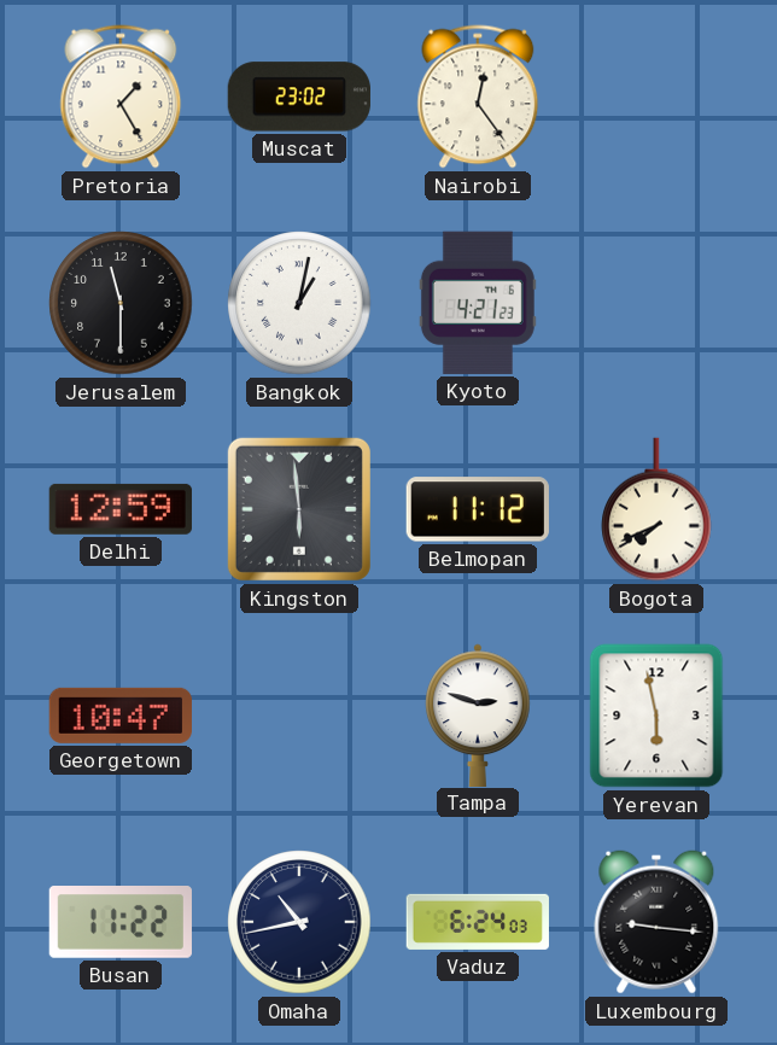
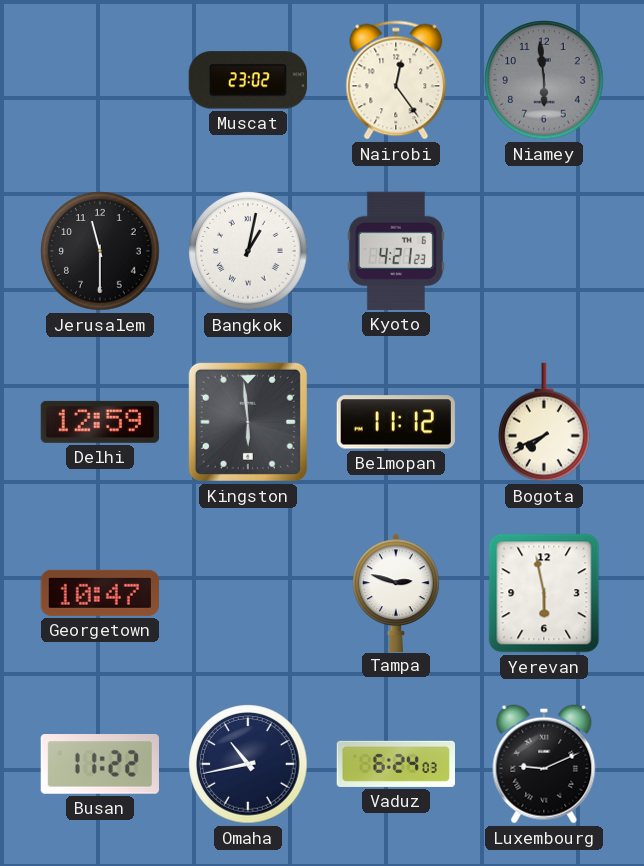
Pretoria: 1:25 -> none (121, 97)
Niamey: none -> 5:59 (544, 80)
Luxembourg: 9:16 -> 9:11 (544, 764)
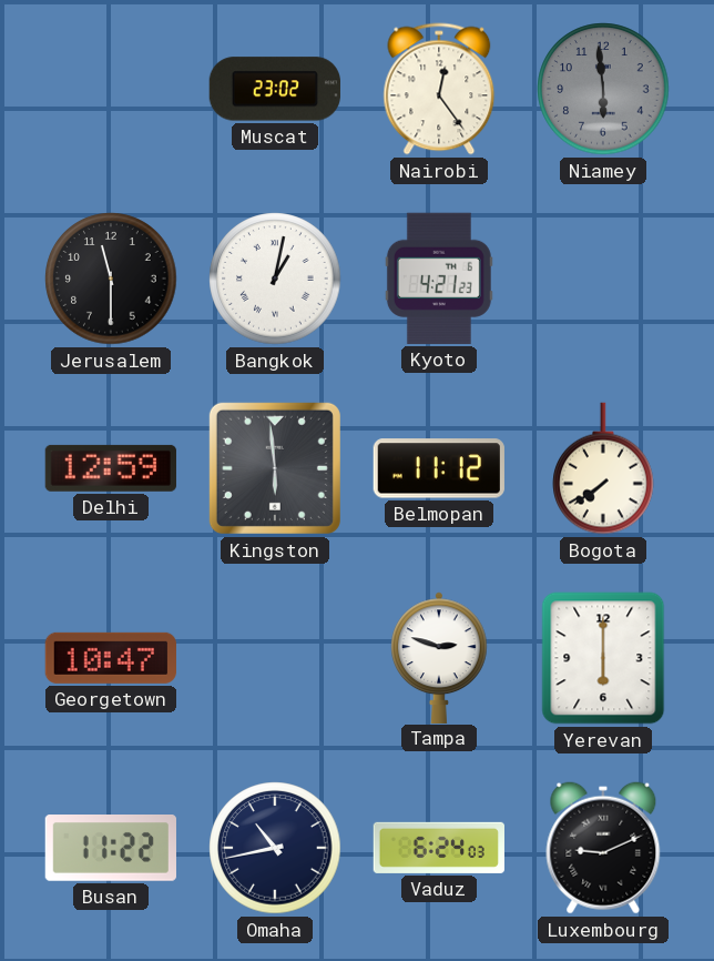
Bogota: 7:41 -> 7:39 (603, 468)
Yerevan: 5:58 -> 6:00 (603, 658)
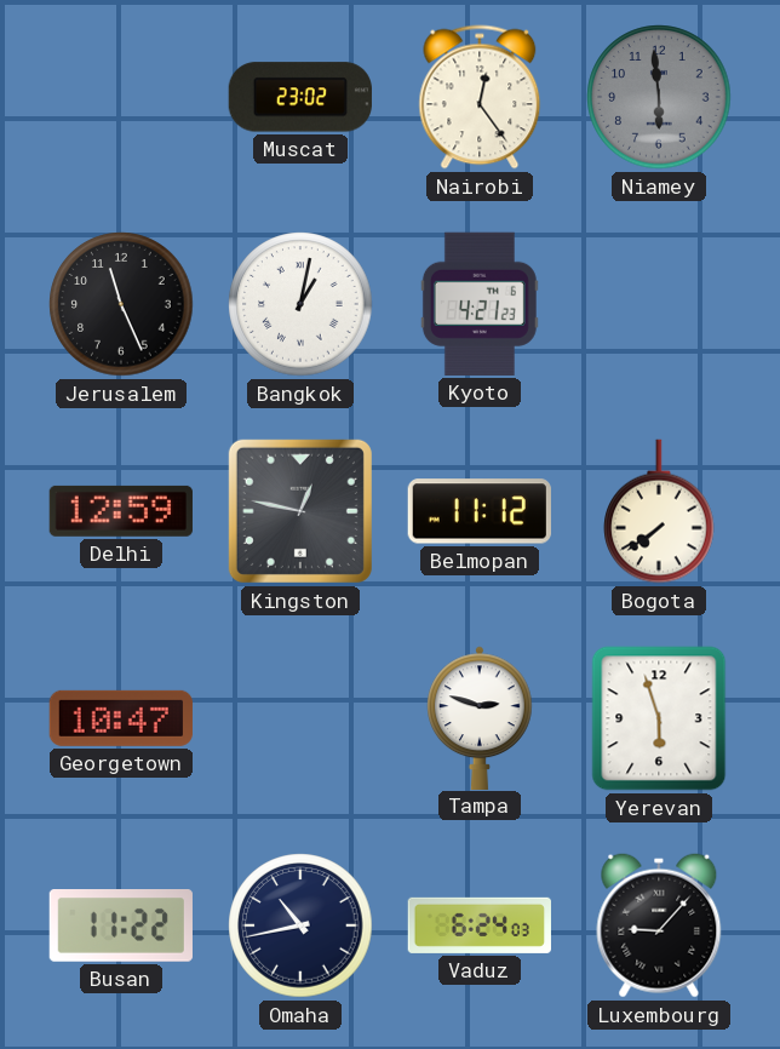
Jerusalem: 11:30 -> 11:26 (121, 304)
Kingston: 5:59 -> 12:47 (300, 511)
Yerevan: 6:00 -> 5:57 (659, 718)
Luxembourg: 9:11 -> 9:07 (659, 925)
